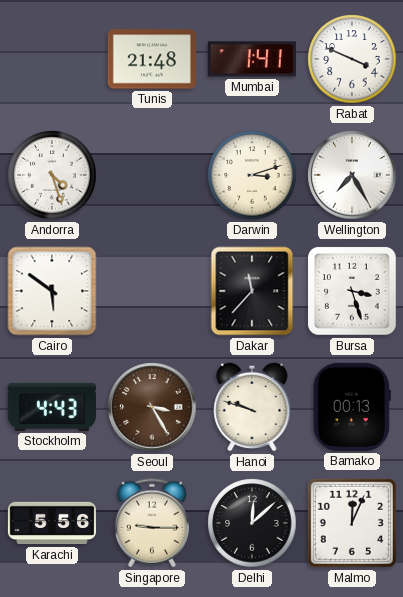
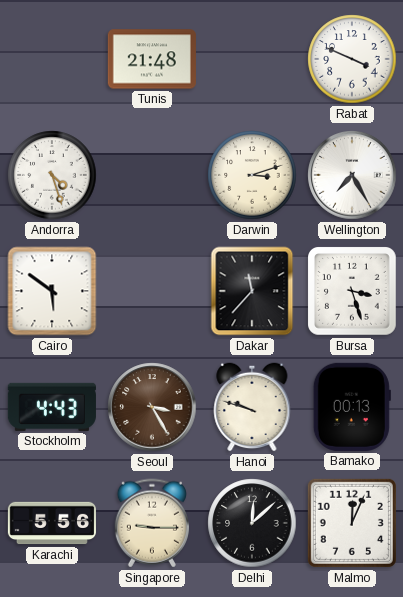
Mumbai: 1:41 -> none (252, 59)
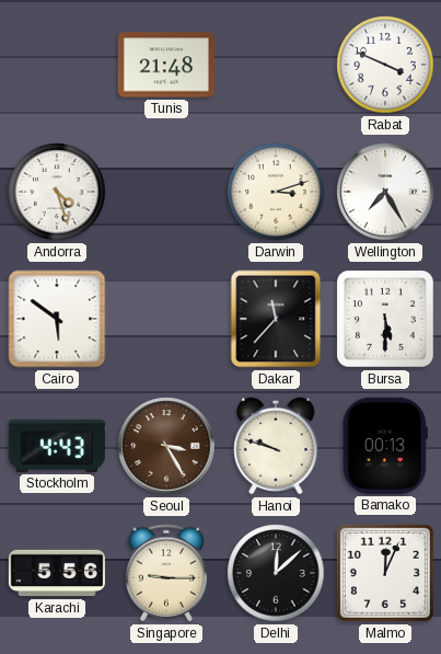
Bursa: 3:27 -> 5:30 (386, 320)
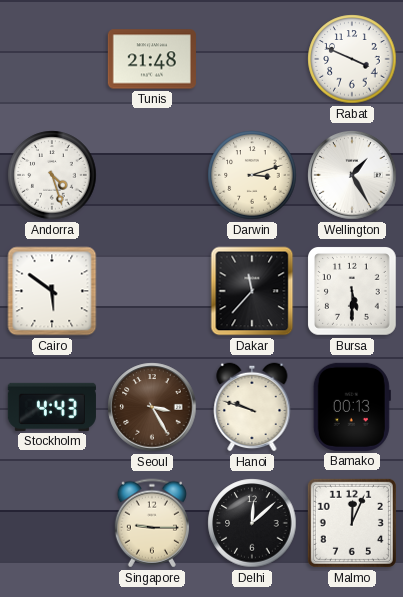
Wellington: 7:25 -> 1:25 (352, 175)
Karachi: 5:56 -> none (56, 573)
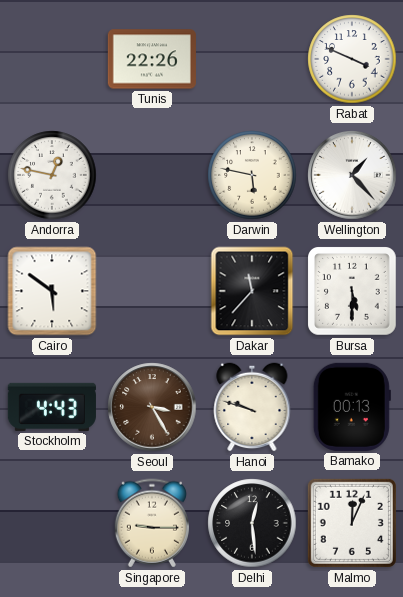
Tunis: 21:48 -> 22:26 (152, 59)
Andorra: 4:27 -> 12:47 (52, 175)
Darwin: 3:12 -> 5:47 (252, 175)
Wellington: 1:25 -> 1:23 (352, 175)
Delhi: 12:08 -> 12:29 (252, 523)
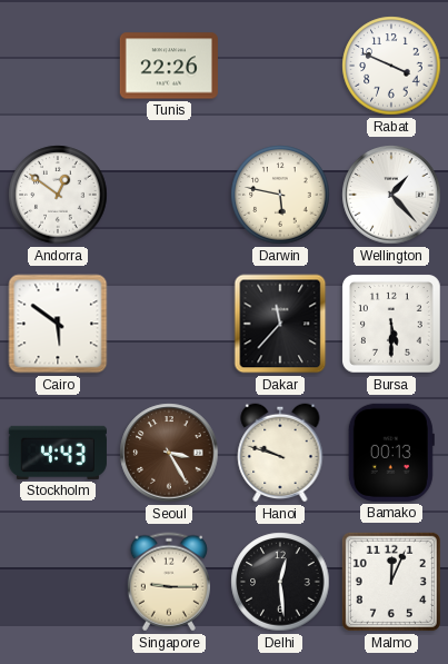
Andorra: 12:47 -> 12:51 (58, 195)
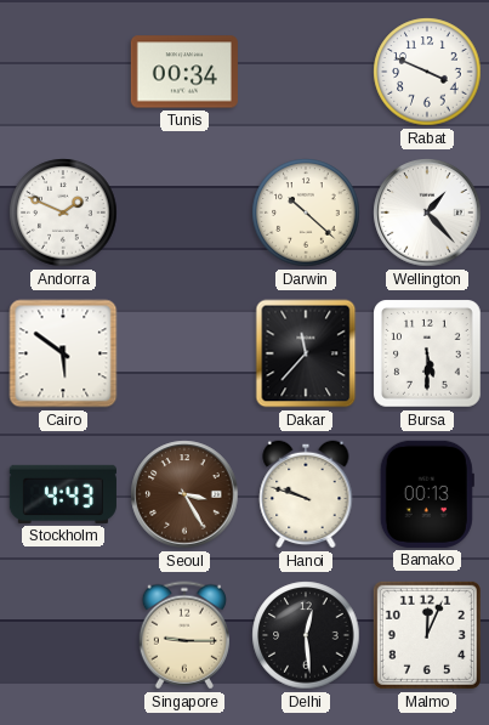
Tunis: 22:26 -> 00:34 (184, 72)
Andorra: 12:51 -> 1:49 (63, 213)
Darwin: 5:47 -> 10:22 (306, 213)
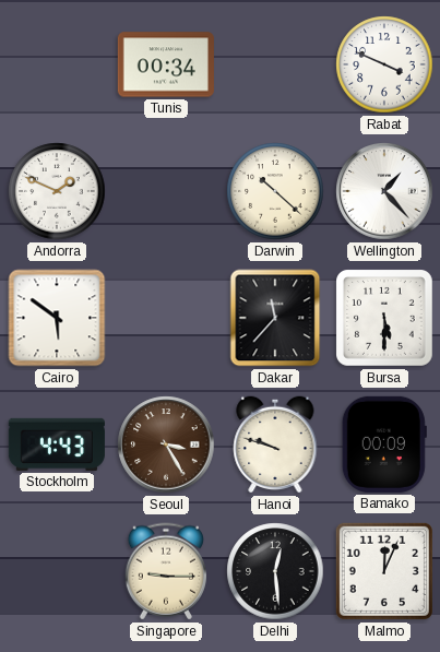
Bamako: 00:13 -> 00:09 (384, 444)
